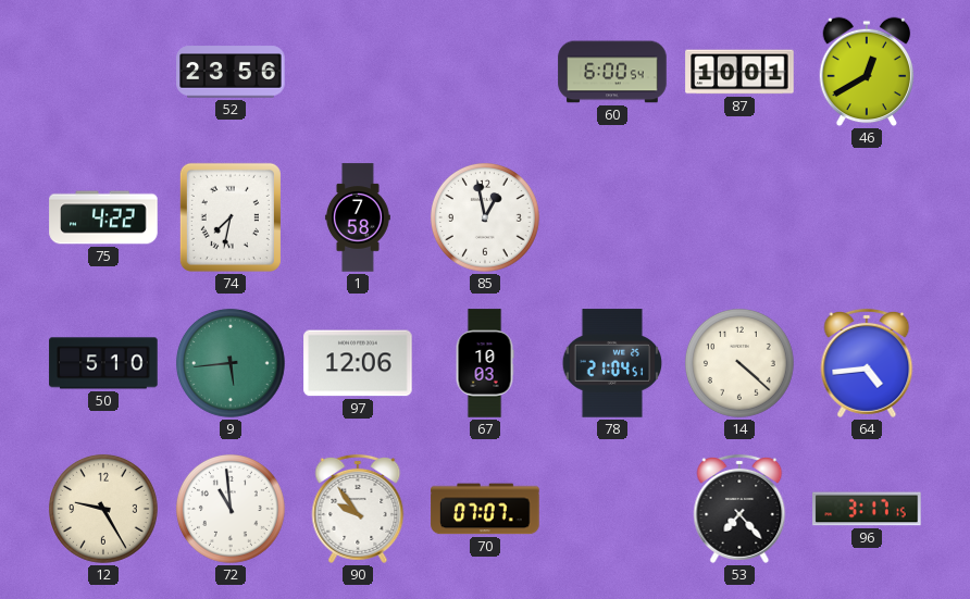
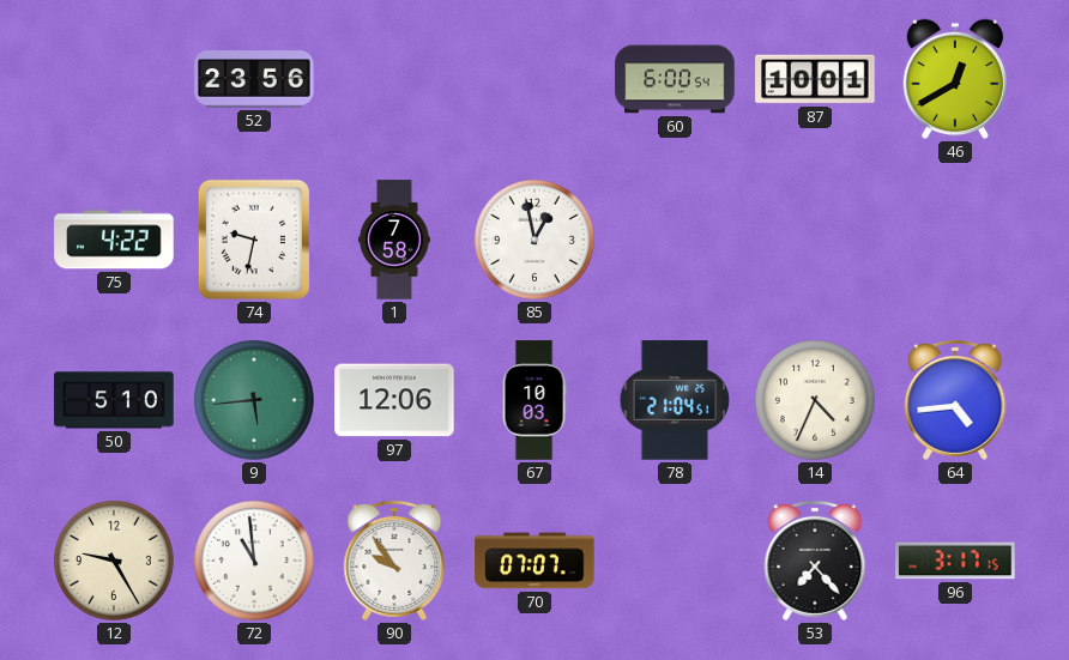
74: 7:32 -> 9:32 (254, 240)
14: 4:22 -> 4:34 (815, 400)
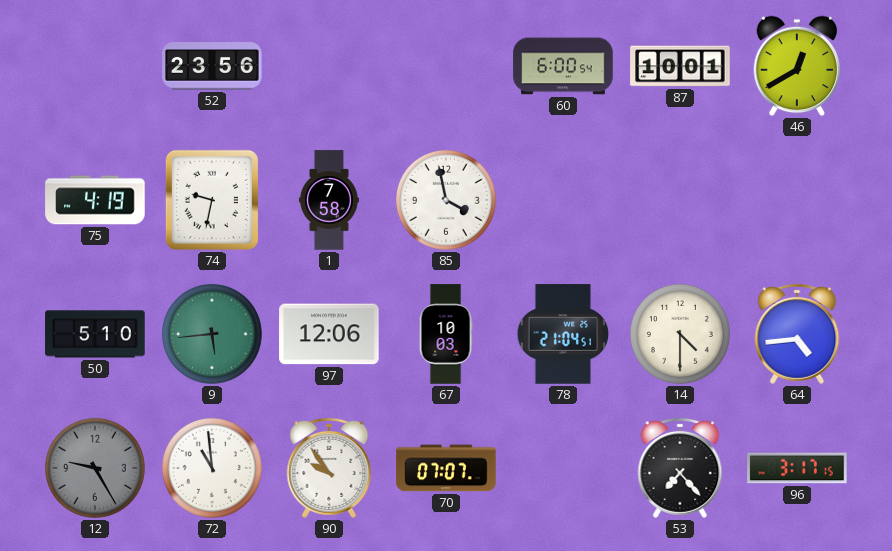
75: 4:22 -> 4:19 (95, 200)
85: 12:58 -> 3:58 (446, 200)
14: 4:34 -> 4:30 (680, 334)
12 dial: cream -> grey (95, 468)
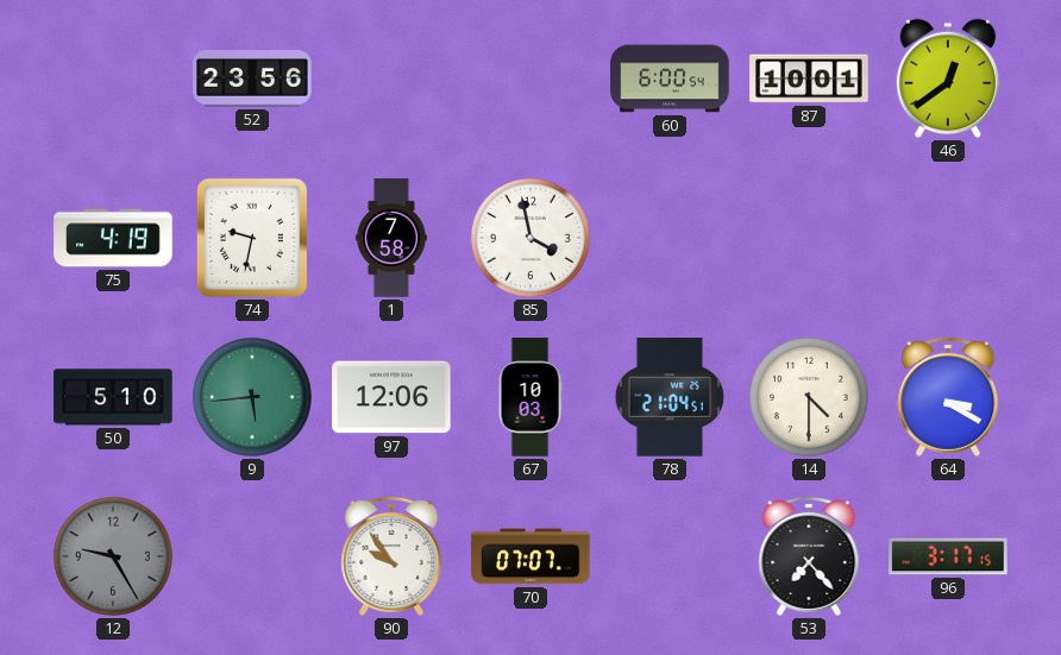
46: 12:40 -> 12:39 (948, 78)
64: 4:44 -> 3:20 (948, 397)
72: 10:59 -> none (212, 468)
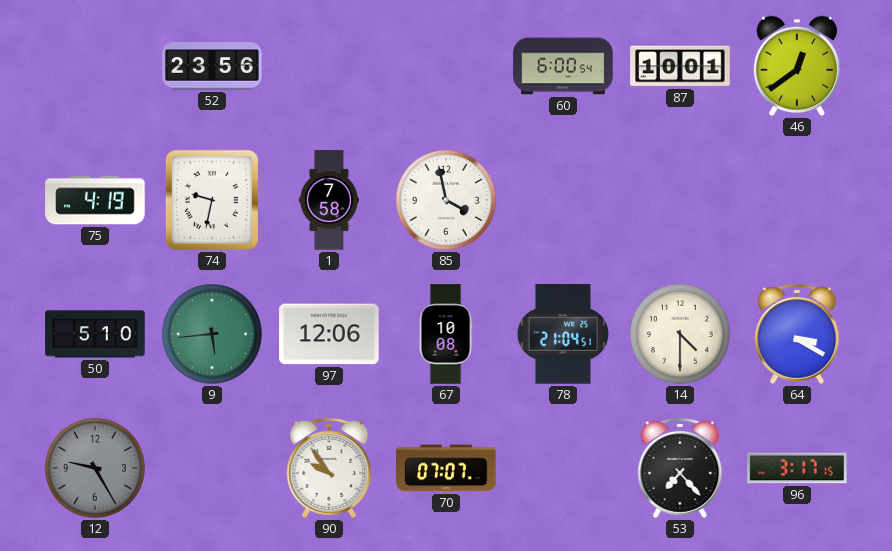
67: 10:03 -> 10:08 (446, 334)
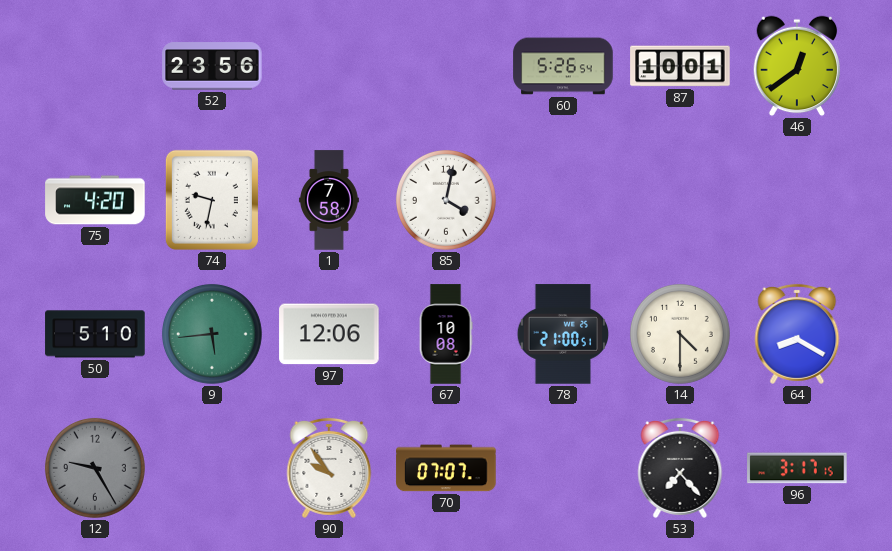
60: 6:00 -> 5:26 (563, 66)
75: 4:19 -> 4:20 (95, 200)
85: 3:58 -> 4:02 (446, 200)
78: 21:04 -> 21:00 (563, 334)
64: 3:20 -> 8:20 (797, 334)
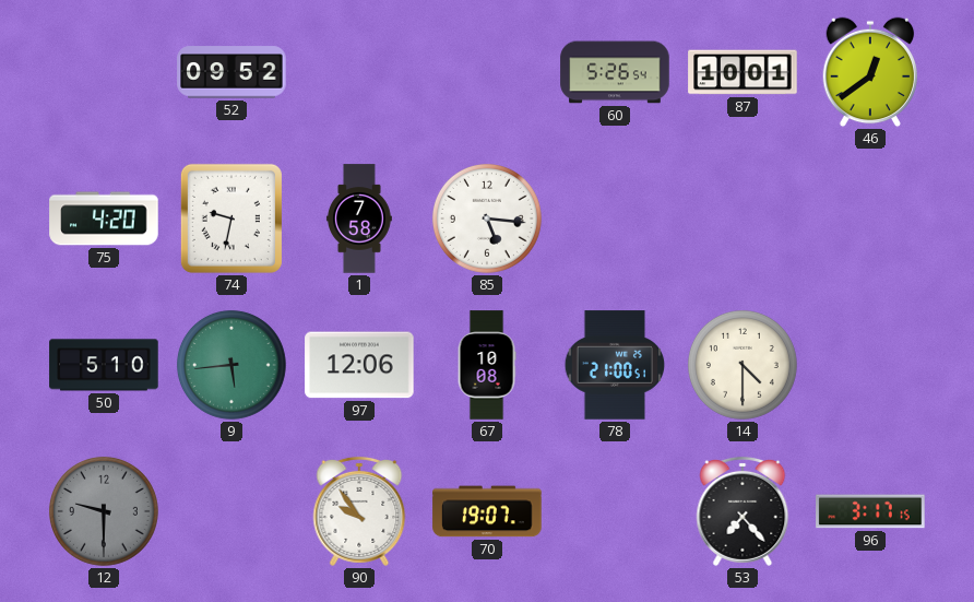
52: 23:56 -> 09:52 (231, 72)
85: 4:02 -> 5:16 (487, 219)
64: 8:20 -> none (797, 334)
12: 9:25 -> 9:30 (104, 511)
70: 07:07 -> 19:07 (487, 511)
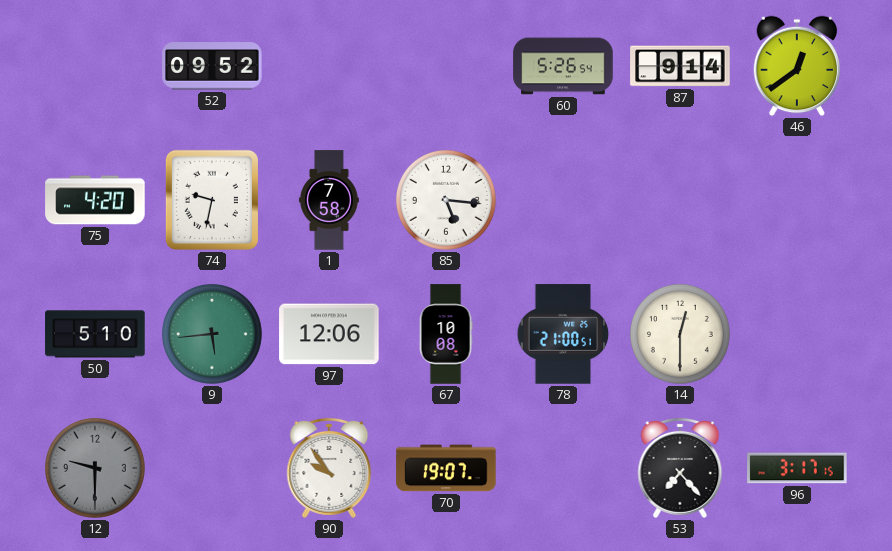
87: 10:01 -> 9:14 (680, 66)
14: 4:30 -> 12:30 (680, 334)
